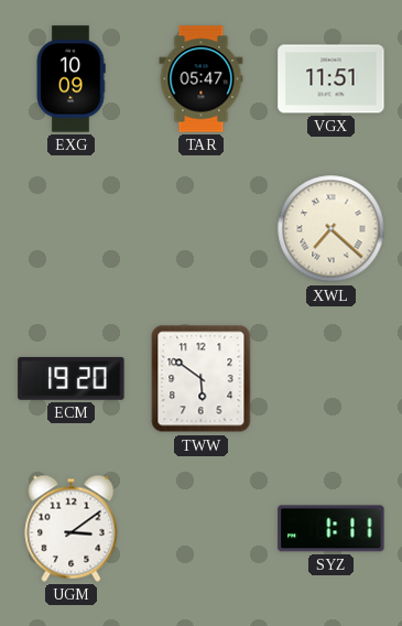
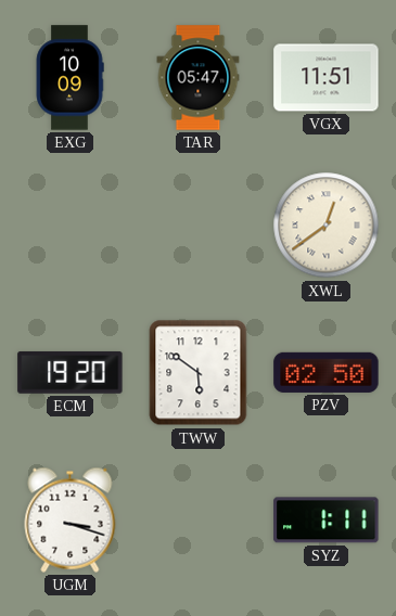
XWL: 7:22 -> 12:39 (327, 226)
PZV: none -> 02:50 (327, 372)
UGM: 3:09 -> 3:18 (71, 519)
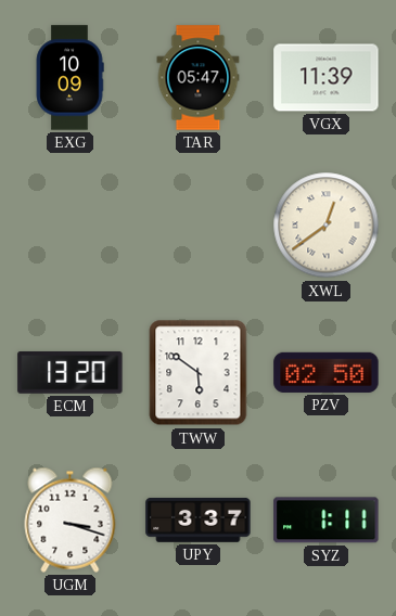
VGX: 11:51 -> 11:39 (327, 78)
ECM: 19:20 -> 13:20 (71, 372)
UPY: none -> 3:37 (199, 519)
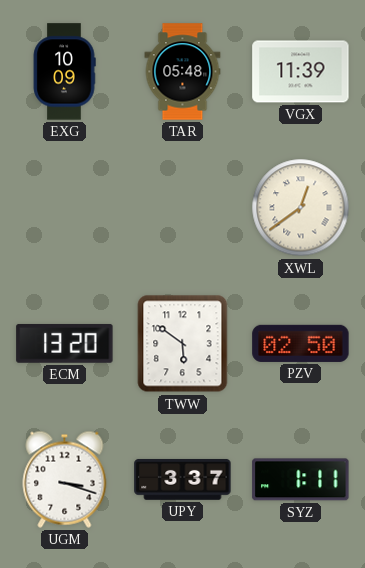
TAR: 05:47 -> 05:48 (183, 72)
